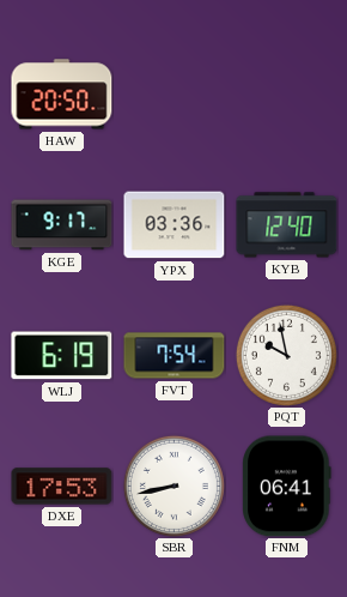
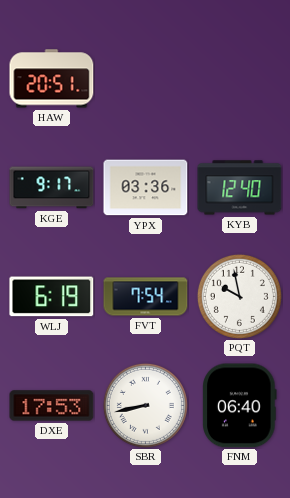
HAW: 20:50 -> 20:51 (52, 79)
FNM: 06:41 -> 06:40 (240, 406)
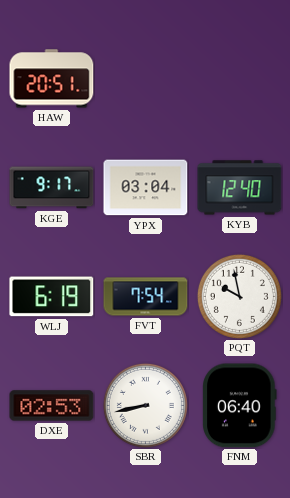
YPX: 03:36 -> 03:04 (146, 188)
DXE: 17:53 -> 02:53 (52, 406)
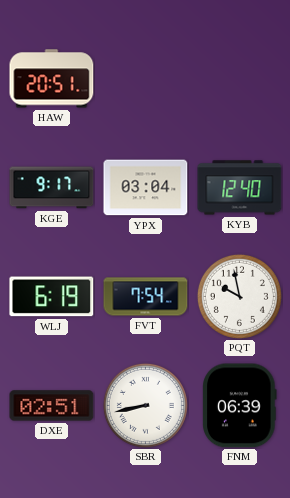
DXE: 02:53 -> 02:51 (52, 406)
FNM: 06:40 -> 06:39 (240, 406)
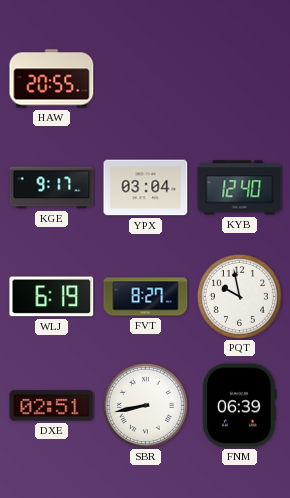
HAW: 20:51 -> 20:55 (52, 79)
FVT: 7:54 -> 8:27 (146, 297)
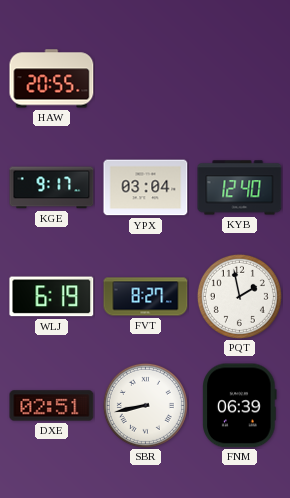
PQT: 9:58 -> 1:58 (239, 296)
